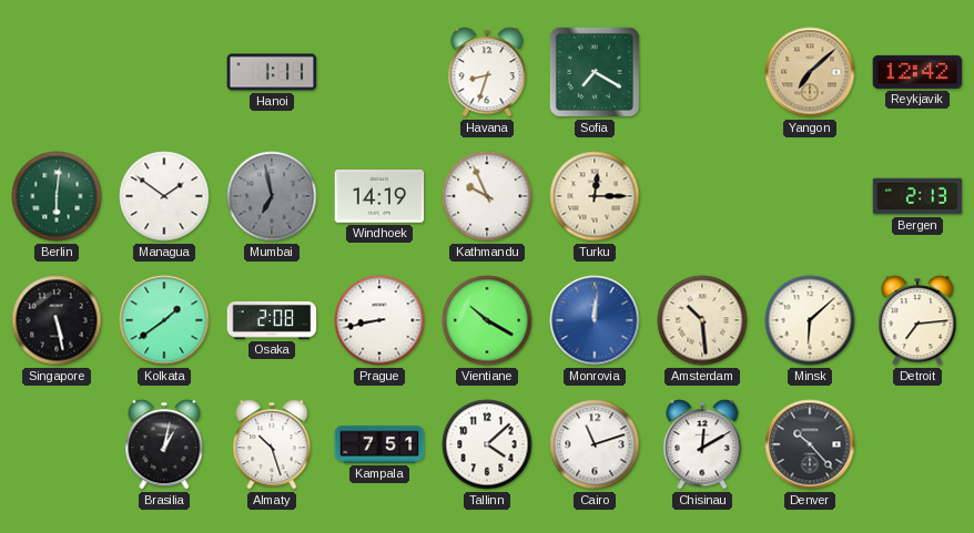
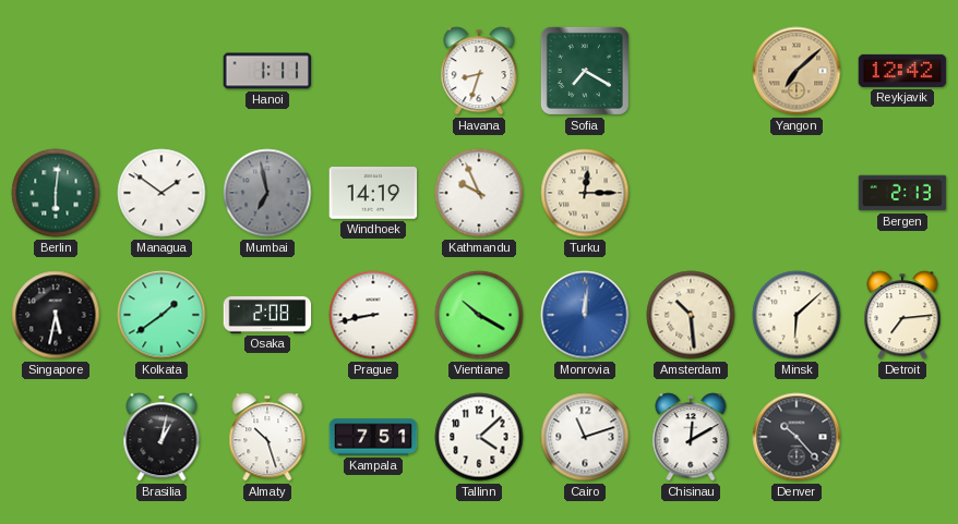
Singapore: 5:28 -> 5:32 (56, 315)
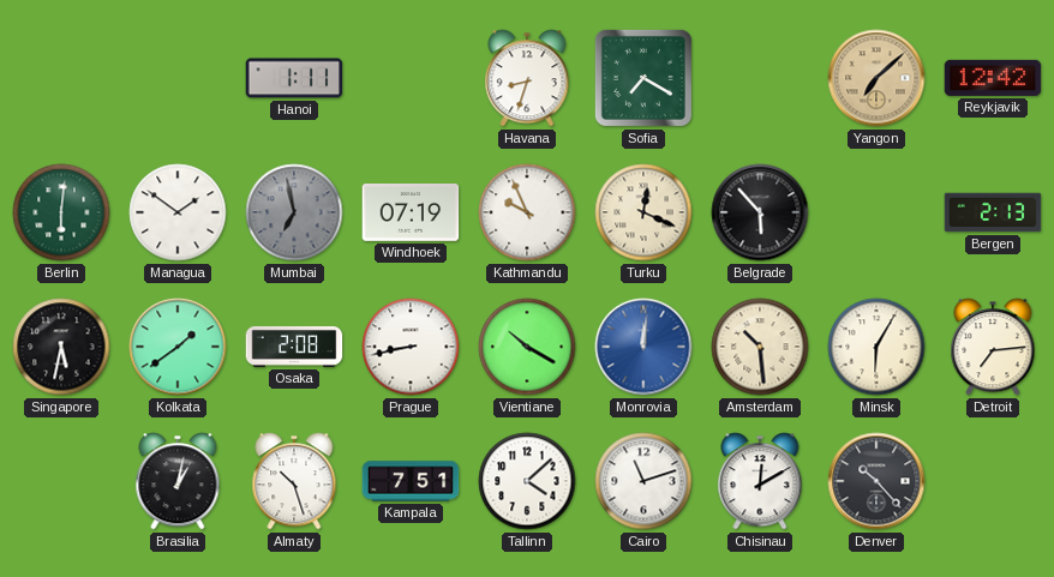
Windhoek: 14:19 -> 07:19 (411, 212)
Turku: 12:15 -> 12:19 (643, 212)
Belgrade: none -> 5:53 (760, 212)
Minsk: 6:08 -> 6:05 (876, 347)
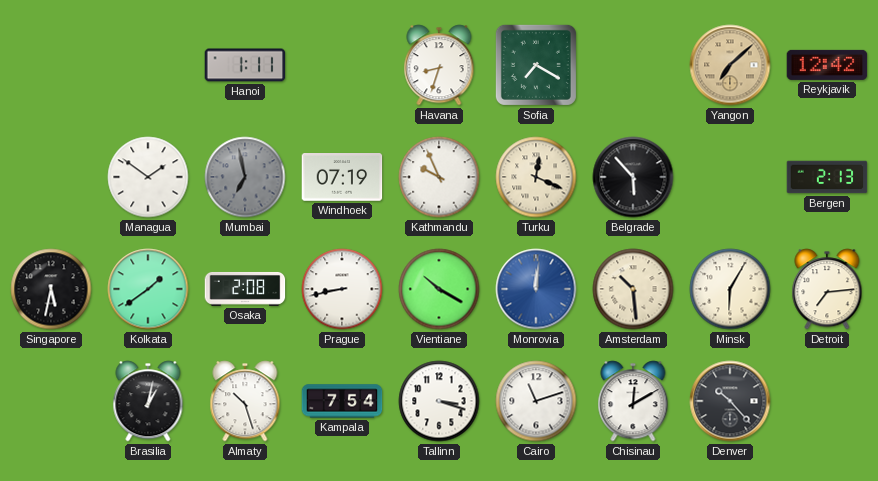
Berlin: 6:01 -> none (61, 212)
Kampala: 7:51 -> 7:54 (342, 401)
Tallinn: 4:08 -> 3:18 (439, 401)
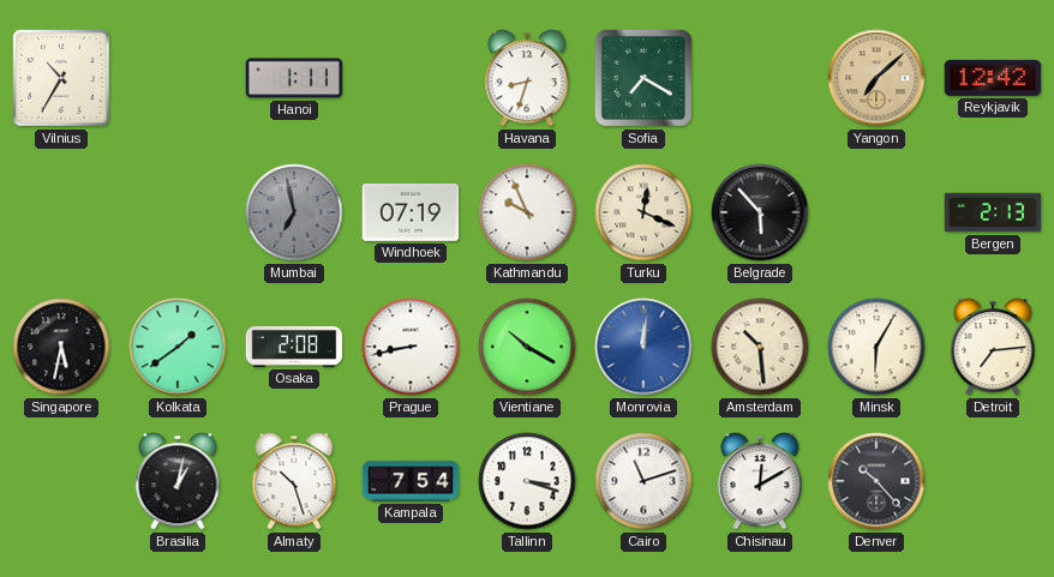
Vilnius: none -> 10:35 (62, 79)
Managua: 1:51 -> none (148, 177)
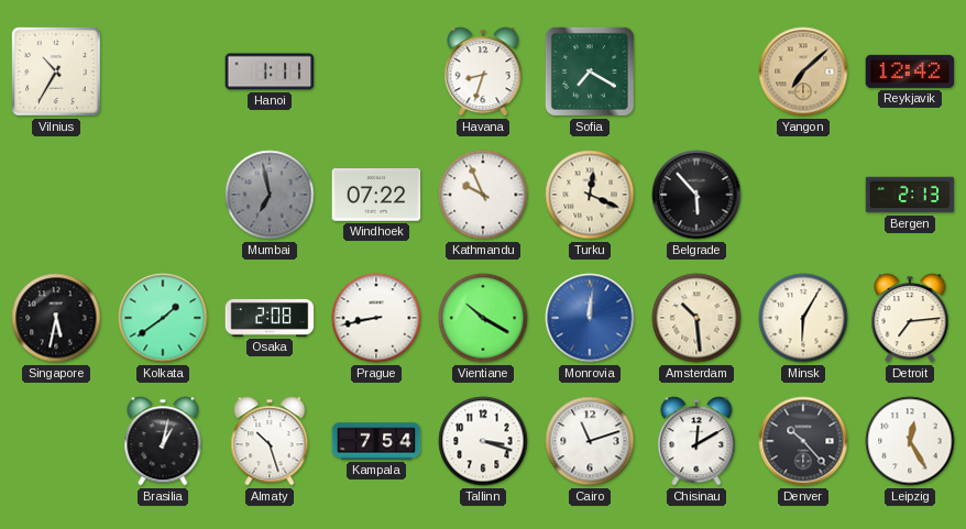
Windhoek: 07:19 -> 07:22 (376, 195)
Leipzig: none -> 12:25 (910, 441)
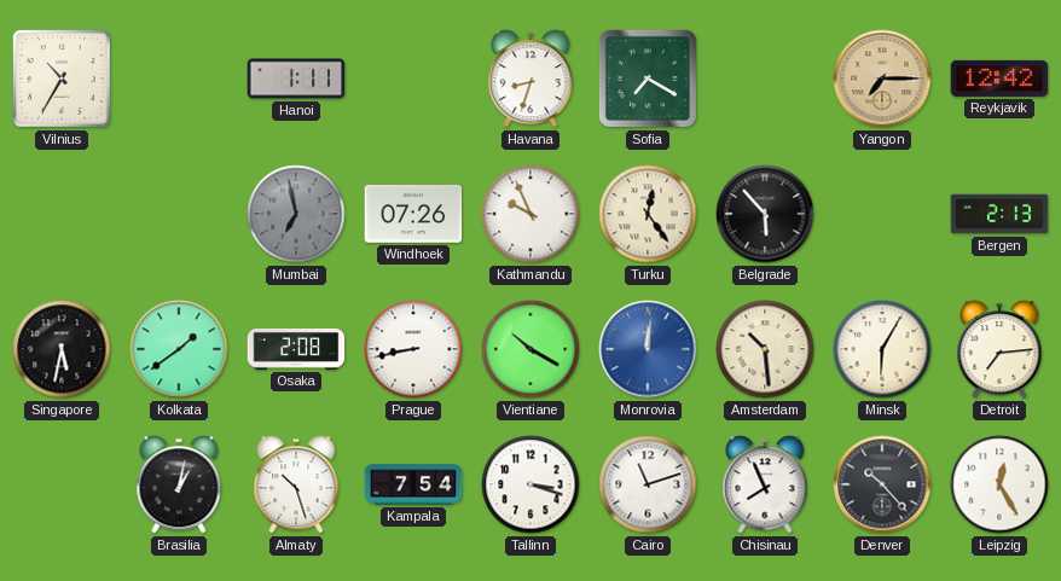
Yangon: 7:08 -> 7:15 (882, 79)
Windhoek: 07:22 -> 07:26 (413, 214)
Turku: 12:19 -> 12:24 (648, 214)
Chisinau: 12:10 -> 7:56 (765, 484)
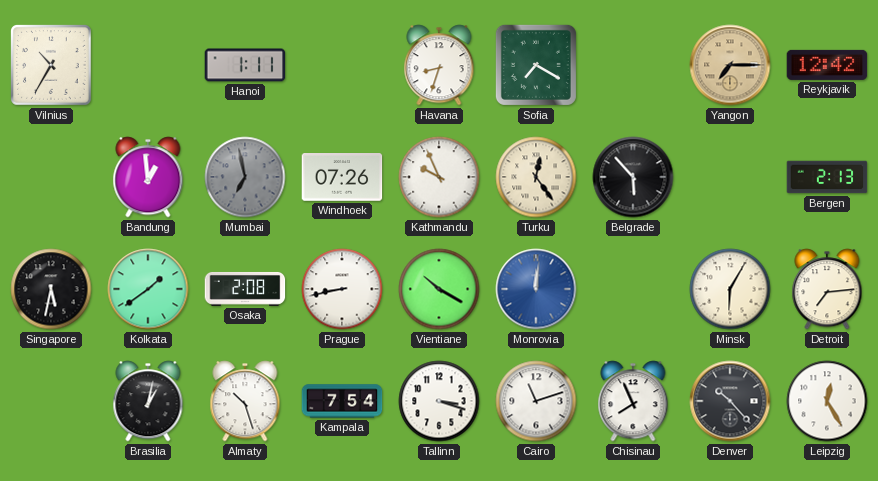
Bandung: none -> 12:59 (148, 177)
Amsterdam: 10:29 -> none (765, 349)
